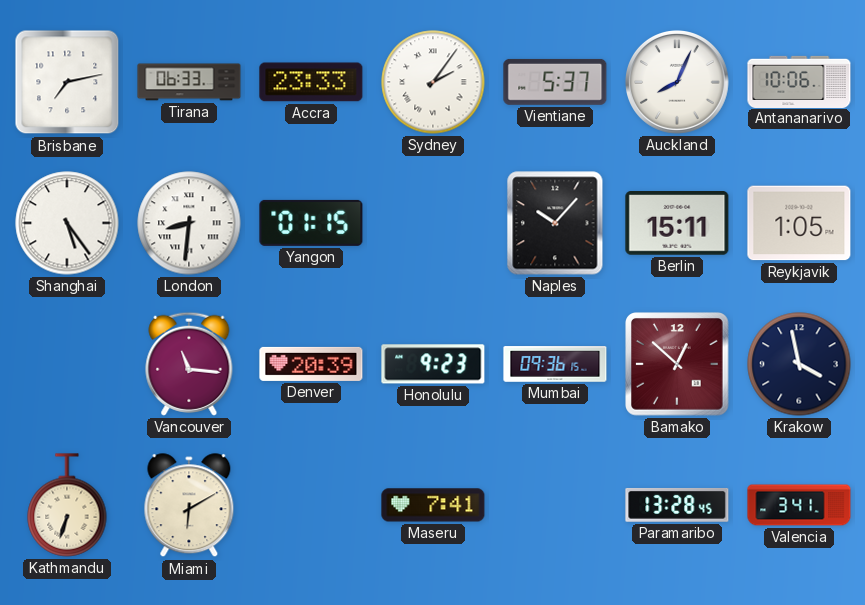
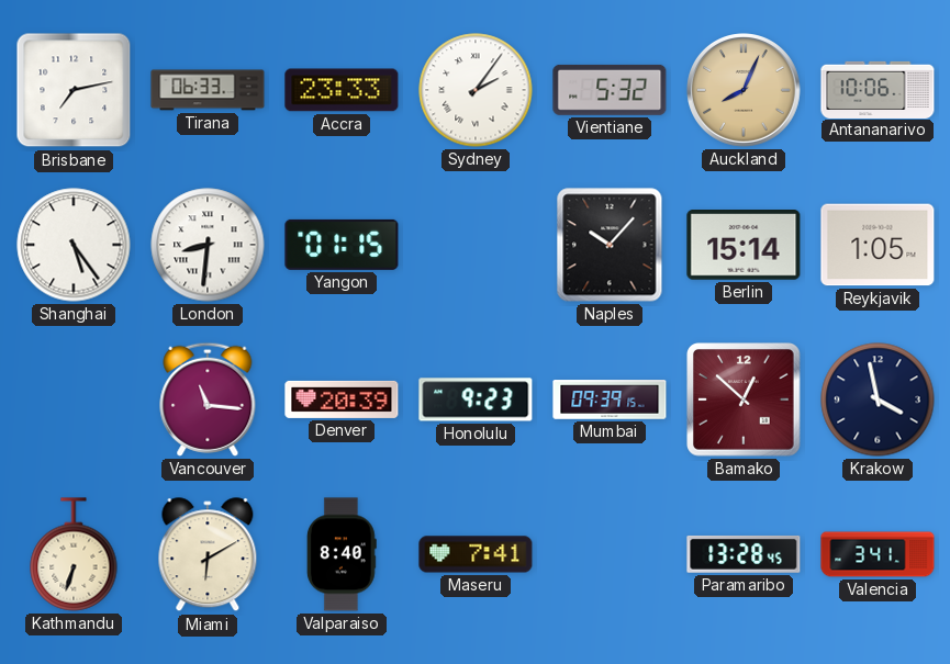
Vientiane: 5:37 -> 5:32 (610, 90)
Auckland dial: white -> champagne (745, 91)
Berlin: 15:11 -> 15:14 (744, 246)
Mumbai: 09:36 -> 09:39 (610, 399)
Valparaiso: none -> 8:40 (342, 554)
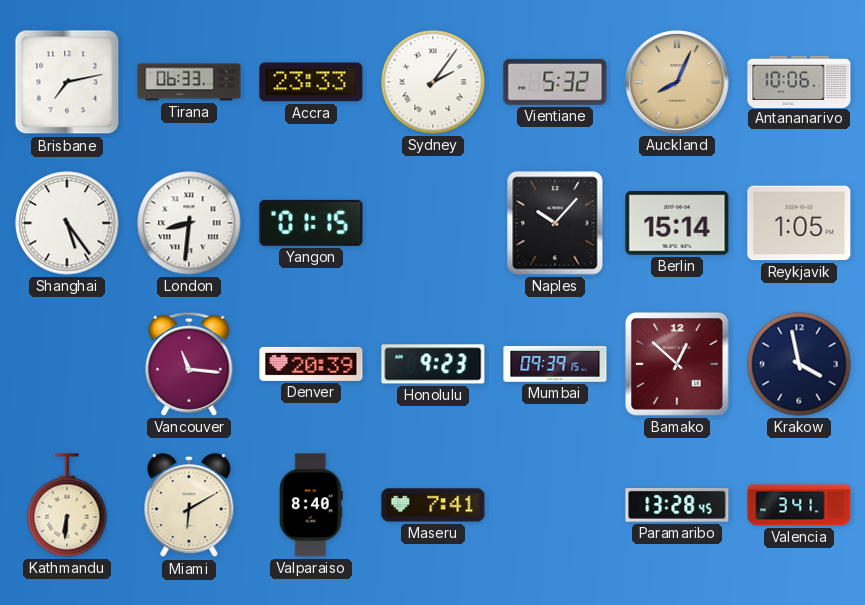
Kathmandu: 6:33 -> 6:31 (67, 505)
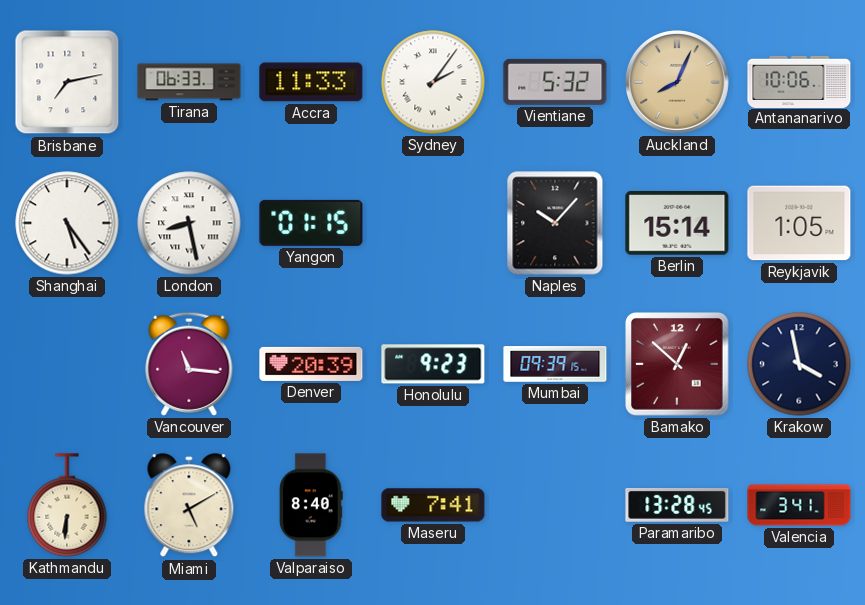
Accra: 23:33 -> 11:33 (311, 82)
London: 8:31 -> 8:28 (189, 223)
Miami: 6:10 -> 5:10 (189, 506)
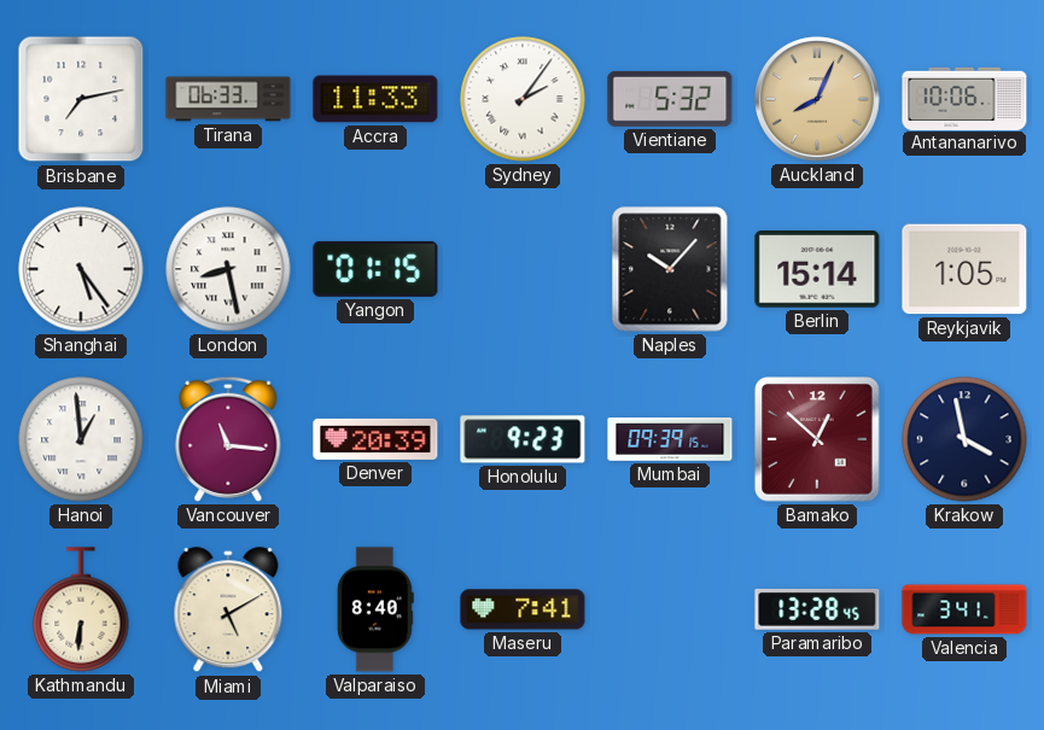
Hanoi: none -> 12:59 (81, 439)
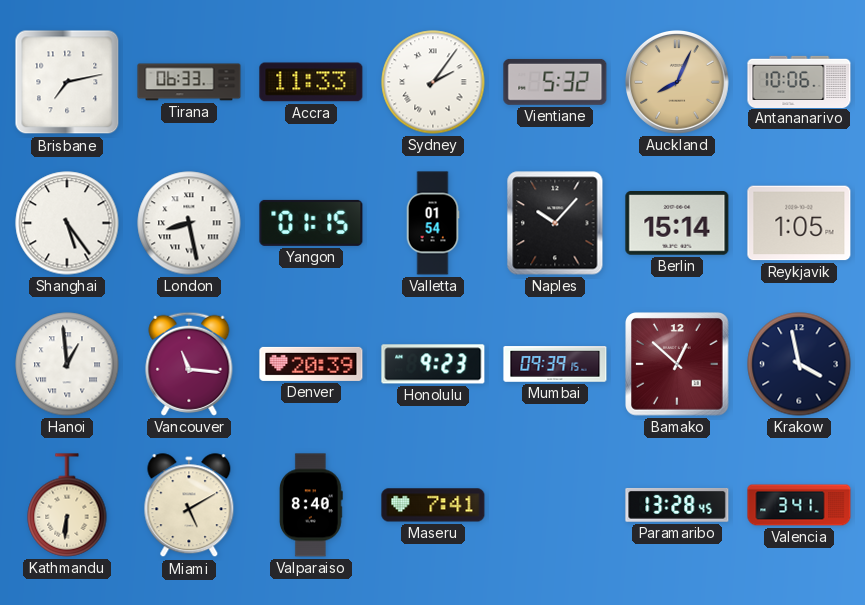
Valletta: none -> 01:54 (433, 223)
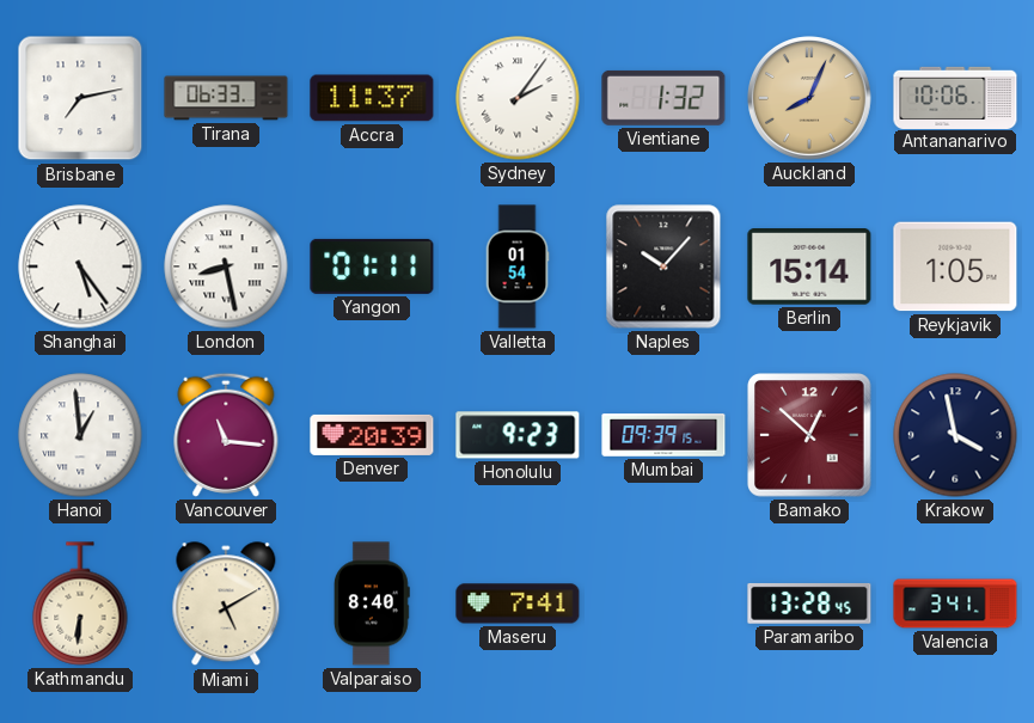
Accra: 11:33 -> 11:37 (372, 98)
Vientiane: 5:32 -> 1:32 (663, 98)
Yangon: 01:15 -> 01:11 (372, 266)
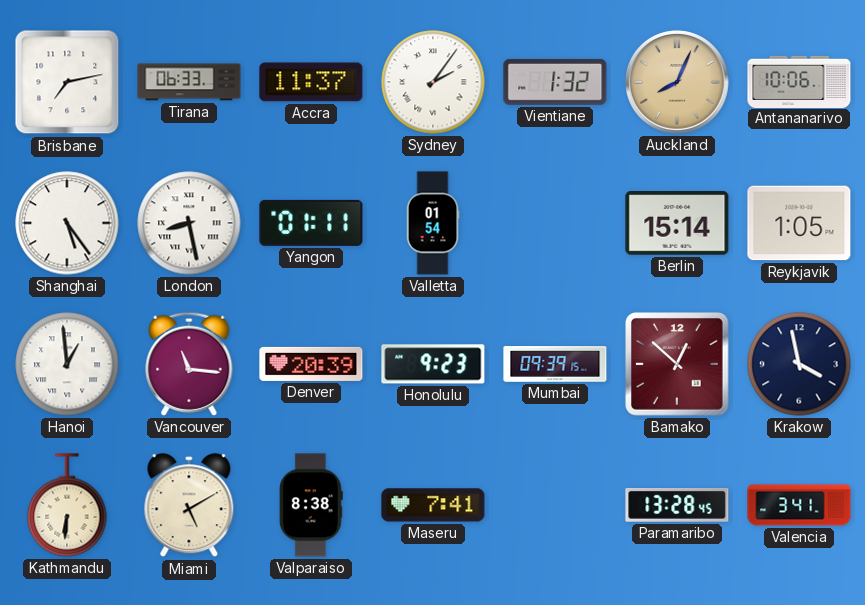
Naples: 10:07 -> none (663, 266)
Valparaiso: 8:40 -> 8:38 (311, 505)
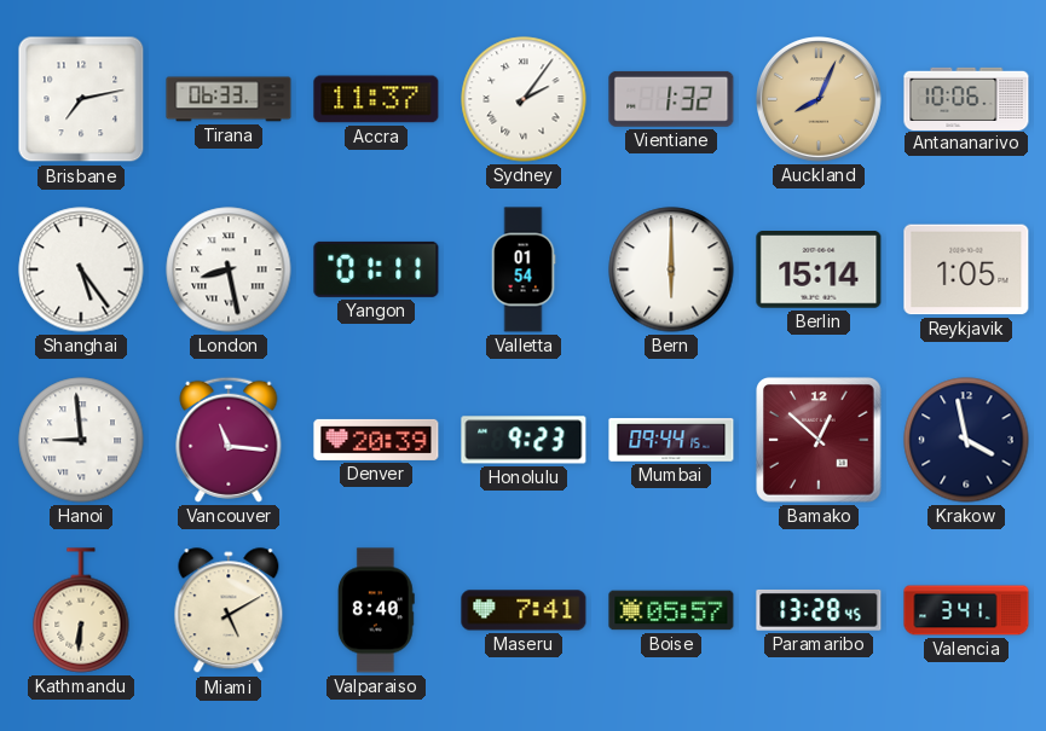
Bern: none -> 6:00 (671, 269)
Hanoi: 12:59 -> 8:59 (81, 440)
Mumbai: 09:39 -> 09:44 (671, 440)
Valparaiso: 8:38 -> 8:40 (376, 610)
Boise: none -> 05:57 (671, 610)
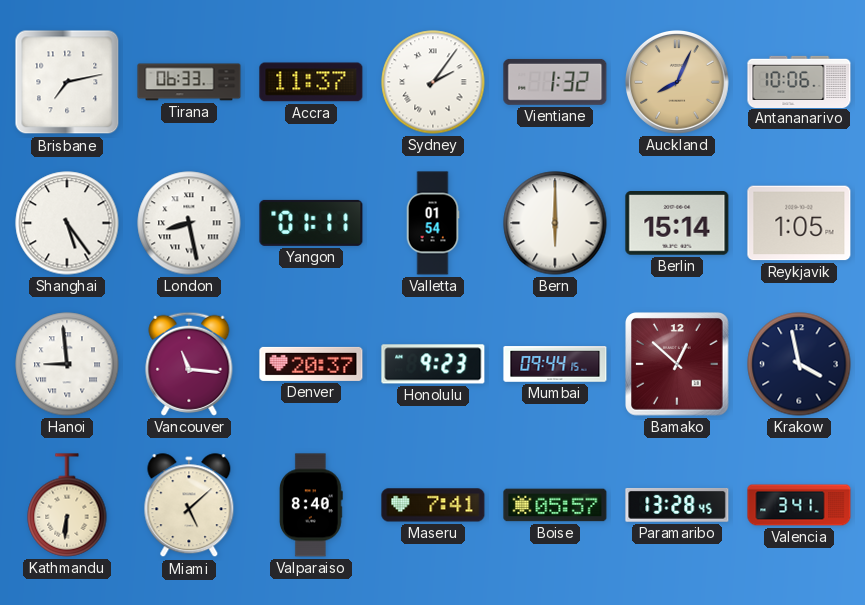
Denver: 20:39 -> 20:37 (311, 364)
Miami: 5:10 -> 5:08 (189, 506)
